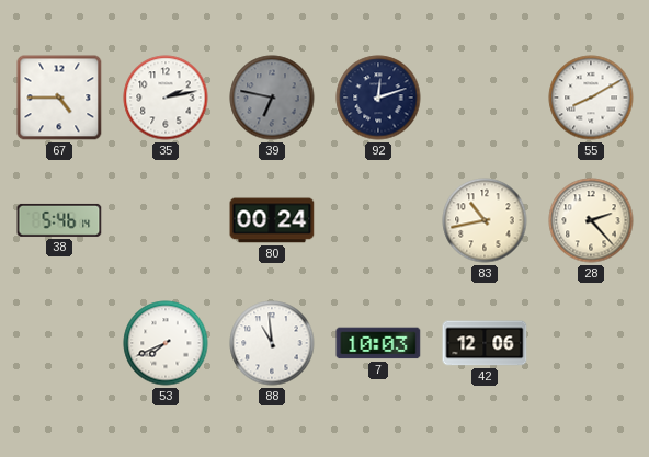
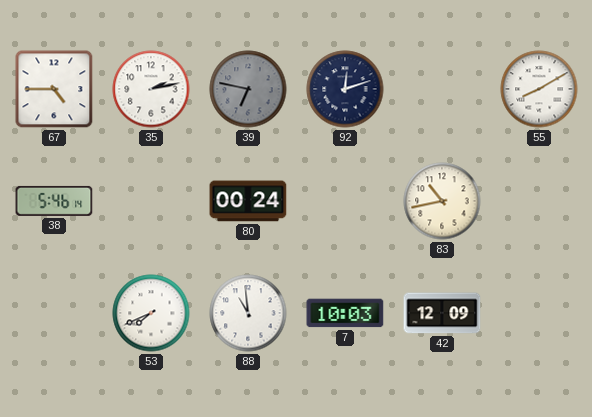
28: 2:23 -> none (591, 220)
42: 12:06 -> 12:09 (442, 313)
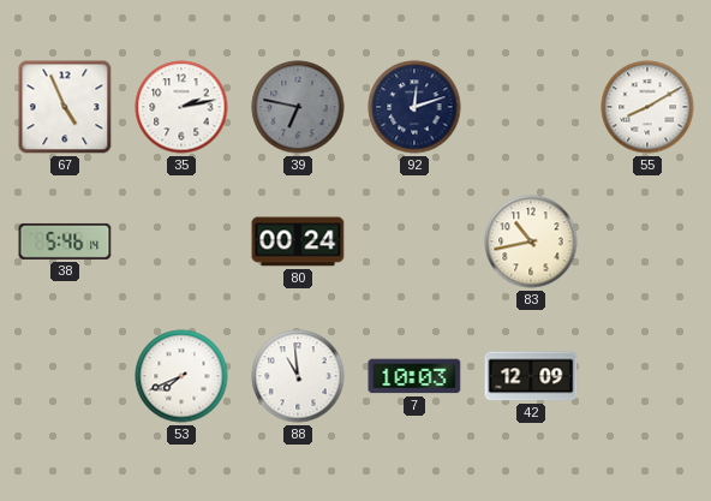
67: 4:45 -> 4:56 (65, 107)
